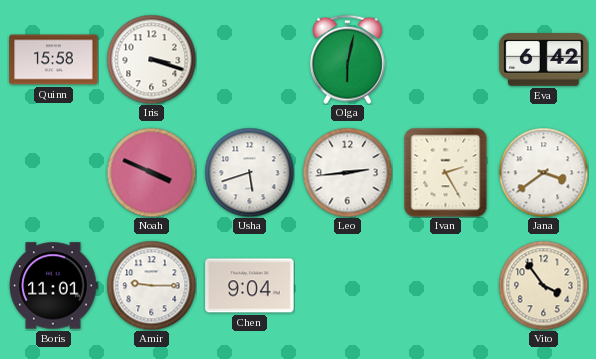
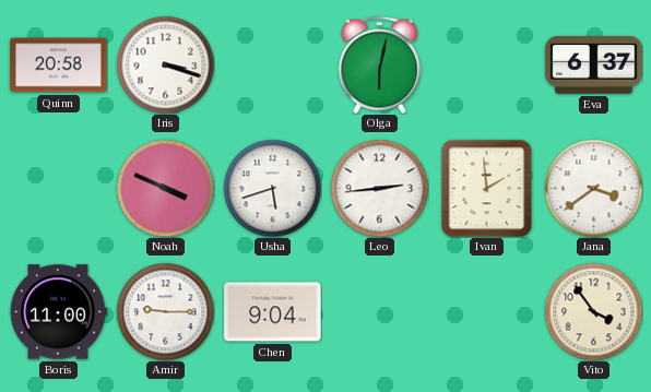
Quinn: 15:58 -> 20:58 (59, 66)
Eva: 6:42 -> 6:37 (594, 66)
Ivan: 2:25 -> 1:59 (487, 188)
Boris: 11:01 -> 11:00 (58, 312)
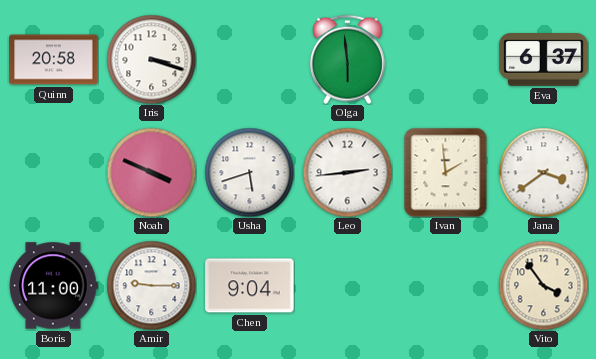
Olga: 6:02 -> 5:59 (347, 59)
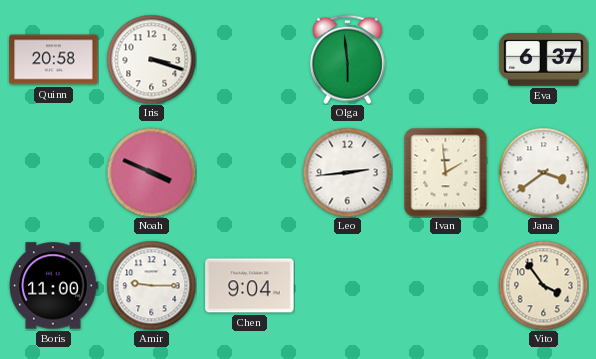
Usha: 5:42 -> none (249, 172)
